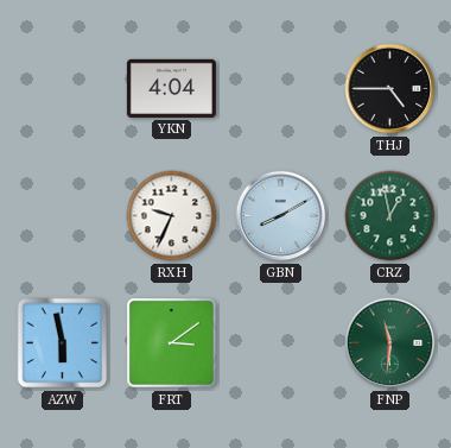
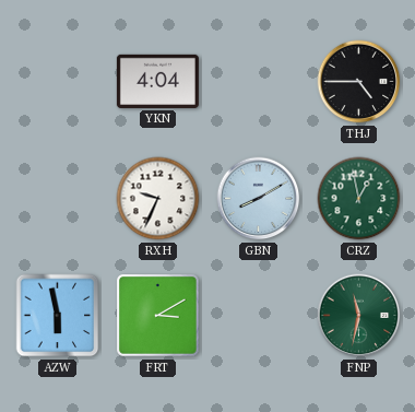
FRT: 3:09 -> 3:10 (158, 316)
FNP: 11:31 -> 11:32 (359, 316)
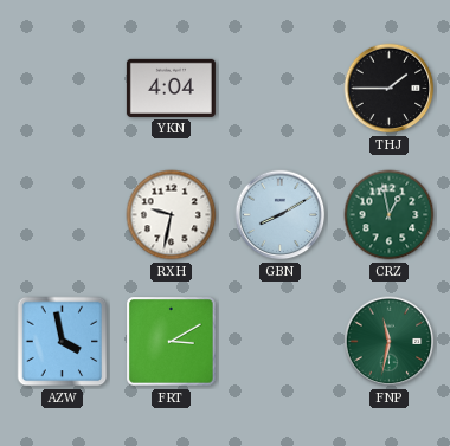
THJ: 4:45 -> 1:45 (390, 89)
RXH: 9:34 -> 9:32 (172, 215)
AZW: 5:58 -> 3:58 (63, 342)
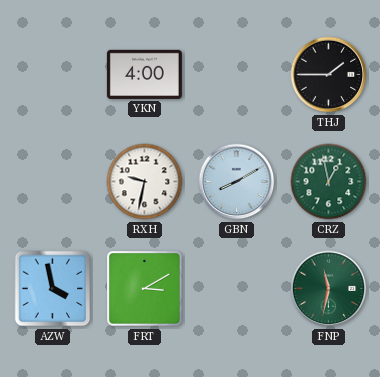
YKN: 4:04 -> 4:00 (144, 74)
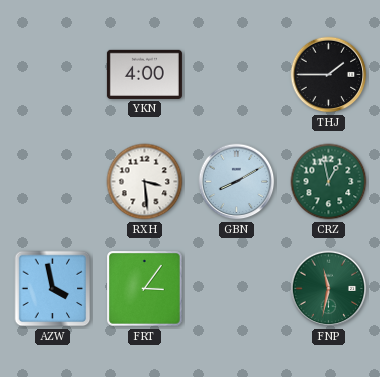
RXH: 9:32 -> 3:29 (145, 182)
FRT: 3:10 -> 3:06 (145, 289)
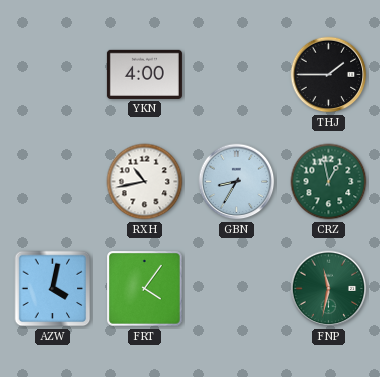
RXH: 3:29 -> 10:43 (145, 182)
GBN: 8:10 -> 8:35 (237, 182)
AZW: 3:58 -> 4:02 (53, 289)
FRT: 3:06 -> 4:06 (145, 289)
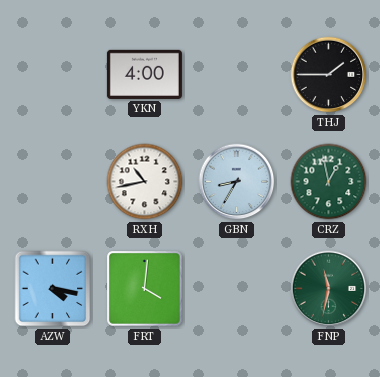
AZW: 4:02 -> 4:17 (53, 289)
FRT: 4:06 -> 4:01 (145, 289)
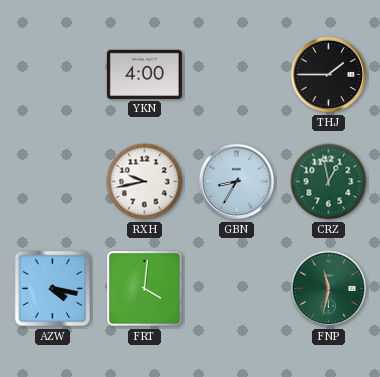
RXH: 10:43 -> 9:43 (145, 182)
